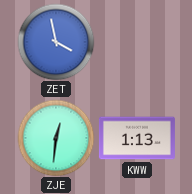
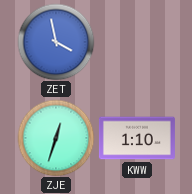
ZJE: 12:31 -> 12:33 (56, 138)
KWW: 1:13 -> 1:10 (137, 138)
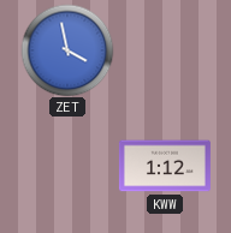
ZJE: 12:33 -> none (56, 138)
KWW: 1:10 -> 1:12 (165, 166)
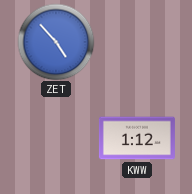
ZET: 3:58 -> 4:53 (56, 42)
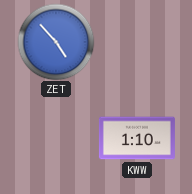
KWW: 1:12 -> 1:10 (137, 138)
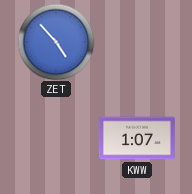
KWW: 1:10 -> 1:07 (137, 138)
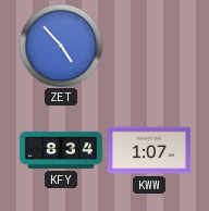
KFY: none -> 8:34 (61, 150)
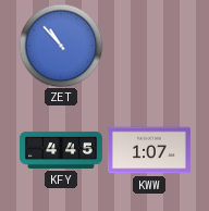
ZET: 4:53 -> 10:53 (61, 46)
KFY: 8:34 -> 4:45 (61, 150)
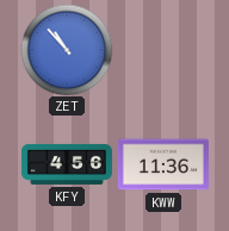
KFY: 4:45 -> 4:56 (67, 164)
KWW: 1:07 -> 11:36 (163, 164)
